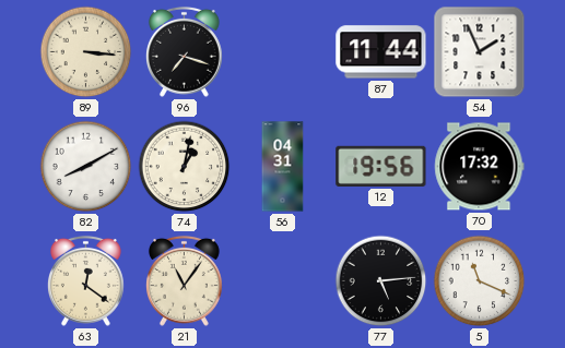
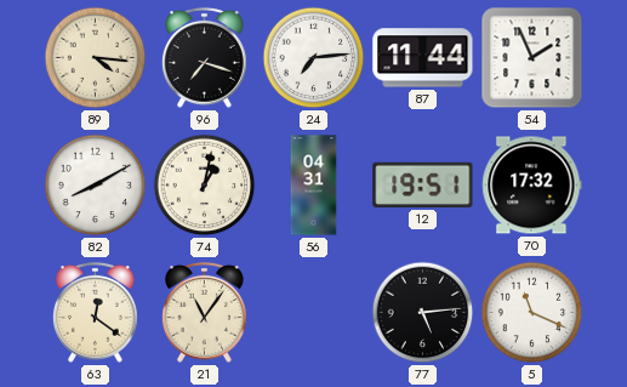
89: 3:16 -> 4:16 (96, 58)
24: none -> 7:14 (314, 58)
12: 19:56 -> 19:51 (423, 184)
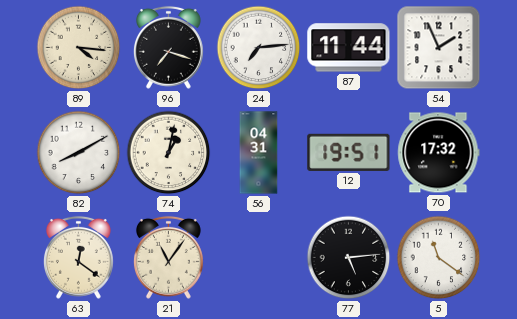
5: 11:19 -> 11:21 (439, 258)
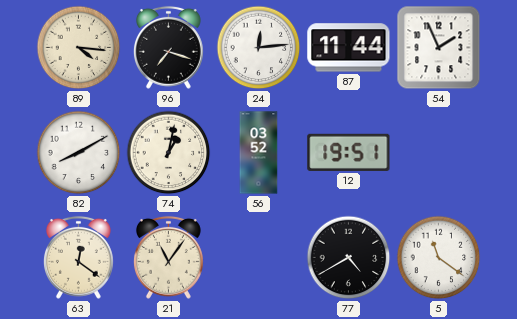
24: 7:14 -> 12:14 (259, 48)
56: 04:31 -> 03:52 (259, 153)
70: 17:32 -> none (439, 153)
77: 5:14 -> 4:40 (349, 258)
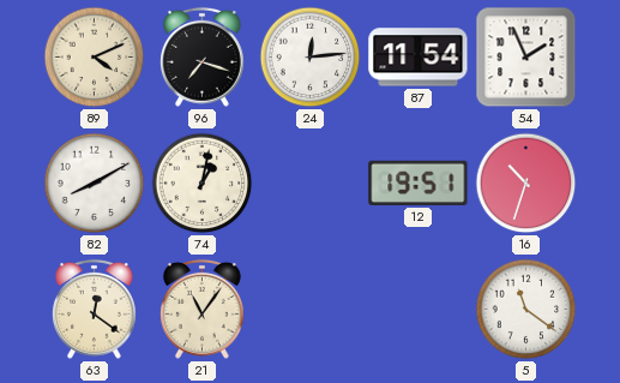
89: 4:16 -> 4:11 (95, 58)
87: 11:44 -> 11:54 (419, 58)
56: 03:52 -> none (259, 153)
16: none -> 10:33 (526, 184)
77: 4:40 -> none (349, 258)
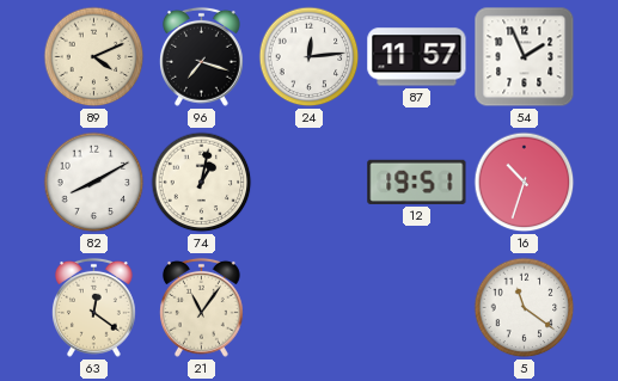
87: 11:54 -> 11:57 (417, 57)
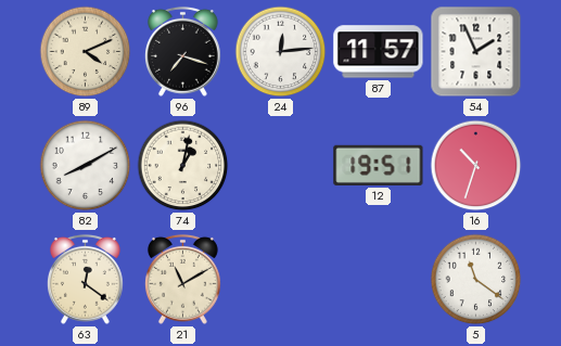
21: 11:06 -> 11:10 (182, 279)
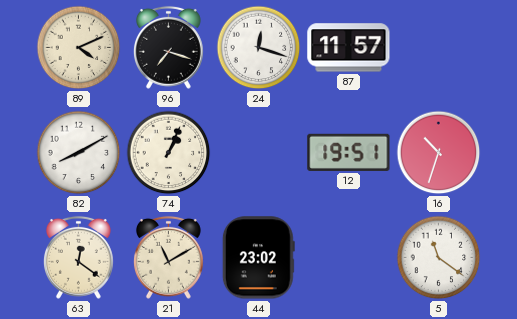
24: 12:14 -> 12:18 (259, 48)
54: 1:56 -> none (476, 52)
74: 1:02 -> 1:04 (169, 153)
44: none -> 23:02 (258, 258)
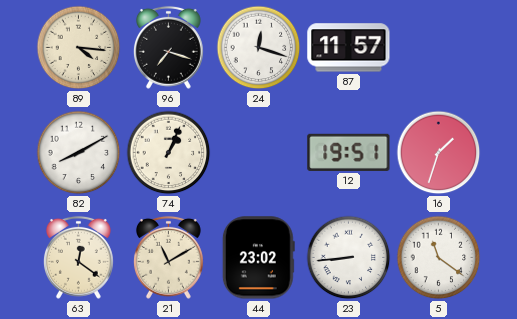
89: 4:11 -> 4:16 (79, 48)
16: 10:33 -> 1:33 (439, 153)
23: none -> 8:44 (349, 258)
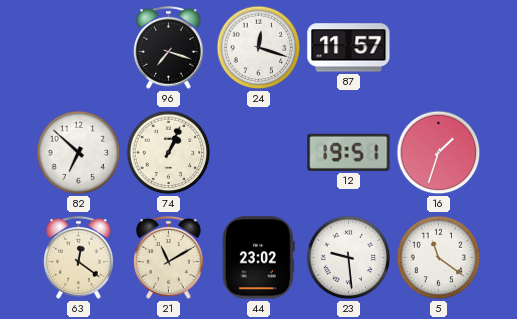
89: 4:16 -> none (79, 48)
82: 8:10 -> 6:52 (79, 153)
23: 8:44 -> 9:29 (349, 258)
